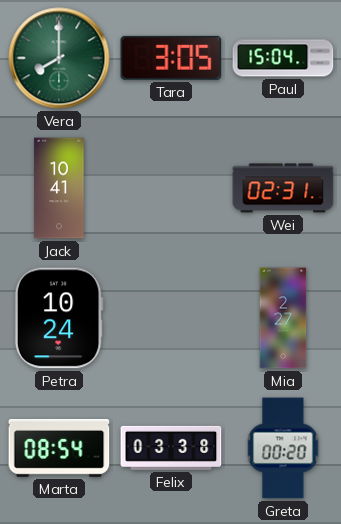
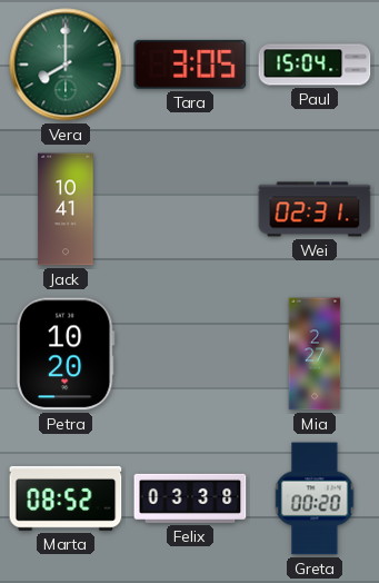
Petra: 10:24 -> 10:20 (66, 354)
Marta: 08:54 -> 08:52 (66, 498)
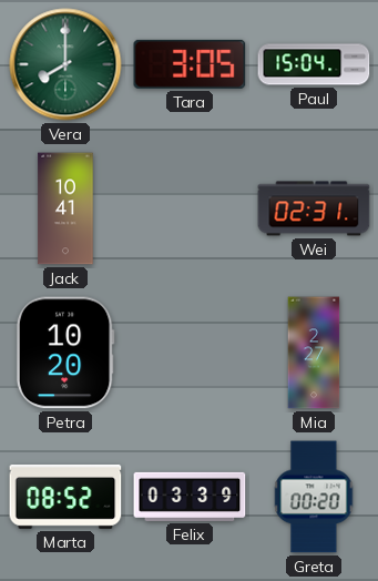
Felix: 03:38 -> 03:39 (190, 497)
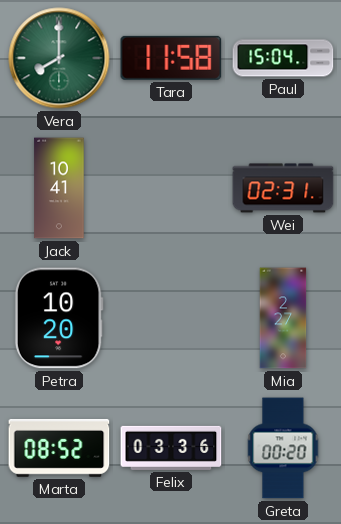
Tara: 3:05 -> 11:58 (171, 58)
Felix: 03:39 -> 03:36 (171, 448)
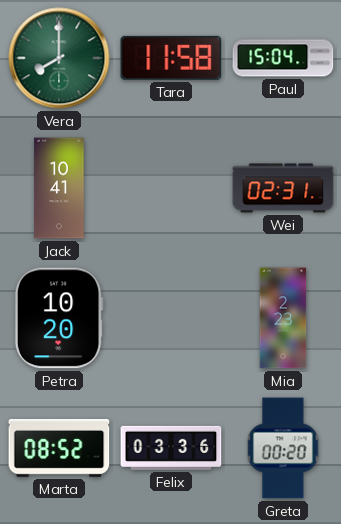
Mia: 2:27 -> 2:23 (283, 318)
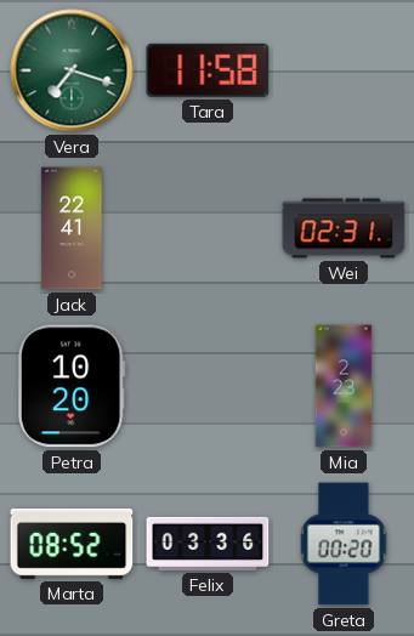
Vera: 8:00 -> 7:18 (72, 70)
Paul: 15:04 -> none (283, 58)
Jack: 10:41 -> 22:41 (72, 228)
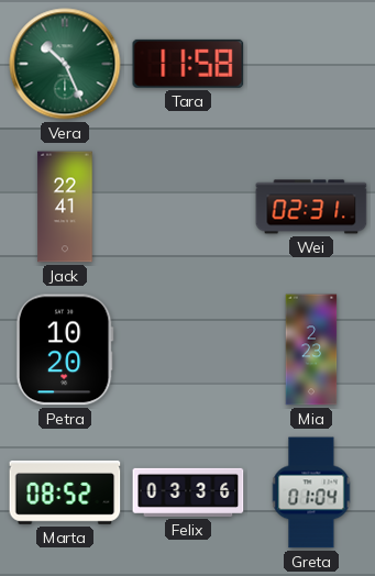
Vera: 7:18 -> 10:26 (65, 64)
Greta: 00:20 -> 01:04 (311, 492)
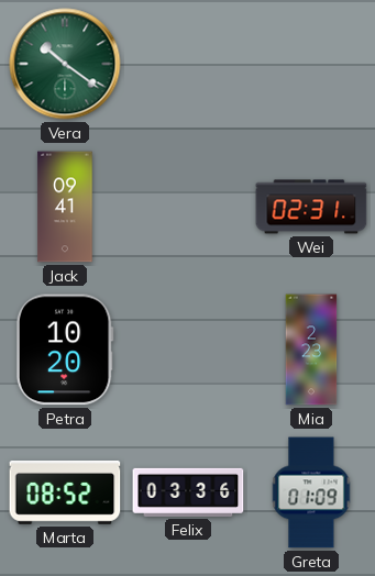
Vera: 10:26 -> 10:21 (65, 64)
Tara: 11:58 -> none (188, 64)
Jack: 22:41 -> 09:41 (65, 207)
Greta: 01:04 -> 01:09 (311, 492)
